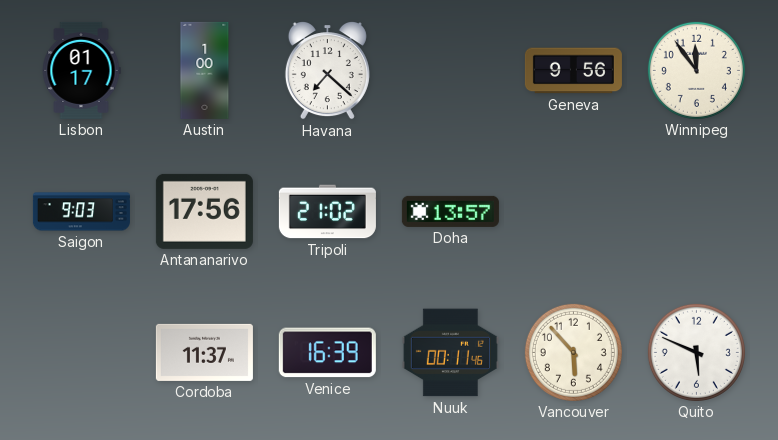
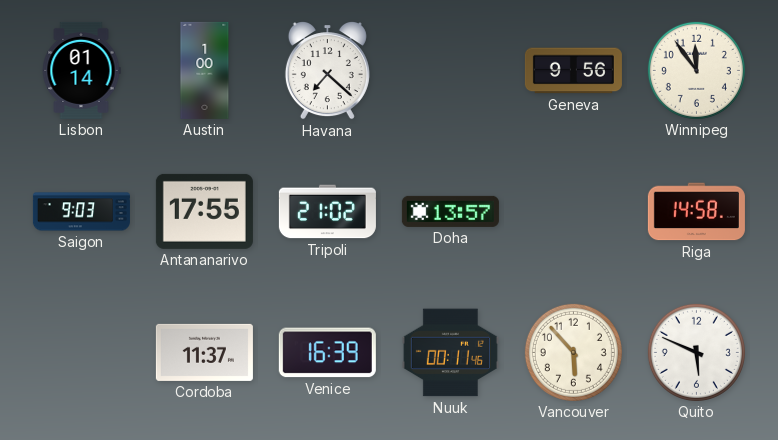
Lisbon: 01:17 -> 01:14 (81, 70)
Antananarivo: 17:56 -> 17:55 (204, 211)
Riga: none -> 14:58 (696, 212)
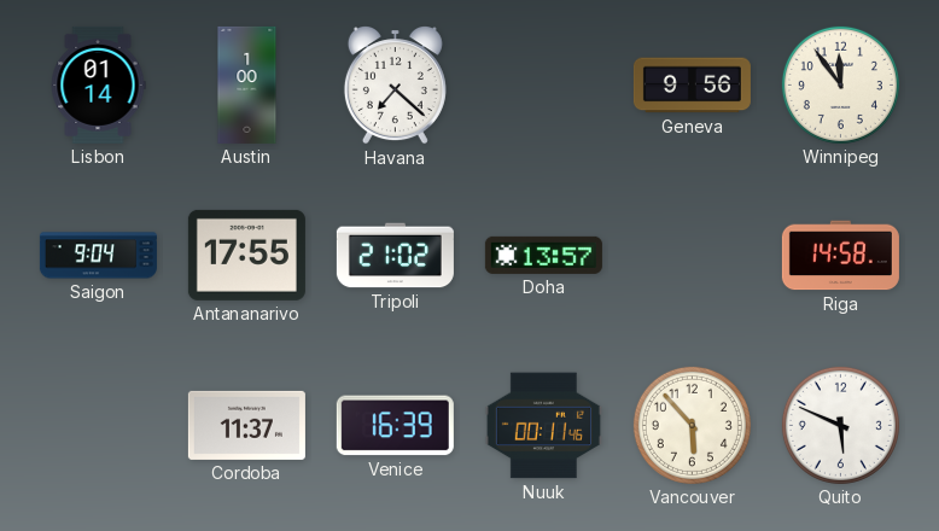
Saigon: 9:03 -> 9:04 (98, 256)
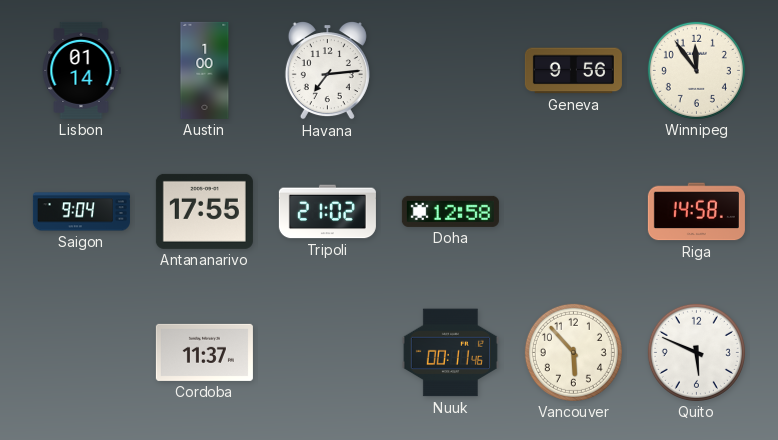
Havana: 7:22 -> 7:14 (327, 71)
Doha: 13:57 -> 12:58 (450, 211)
Venice: 16:39 -> none (395, 426)
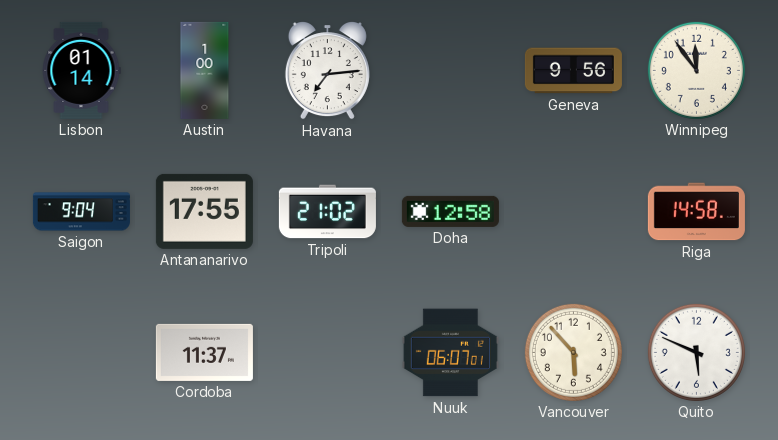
Nuuk: 00:11 -> 06:07 (450, 353)
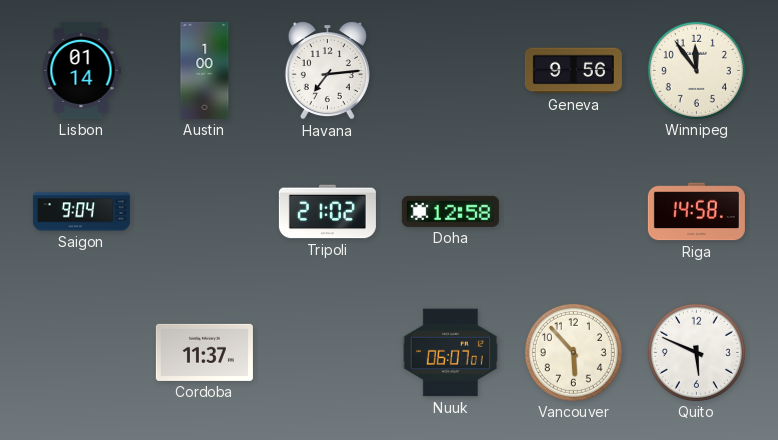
Antananarivo: 17:55 -> none (204, 211)
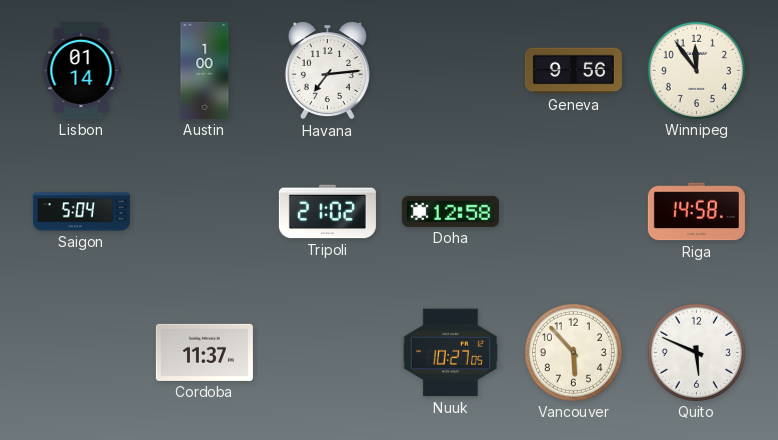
Saigon: 9:04 -> 5:04 (81, 212)
Nuuk: 06:07 -> 10:27 (450, 353)
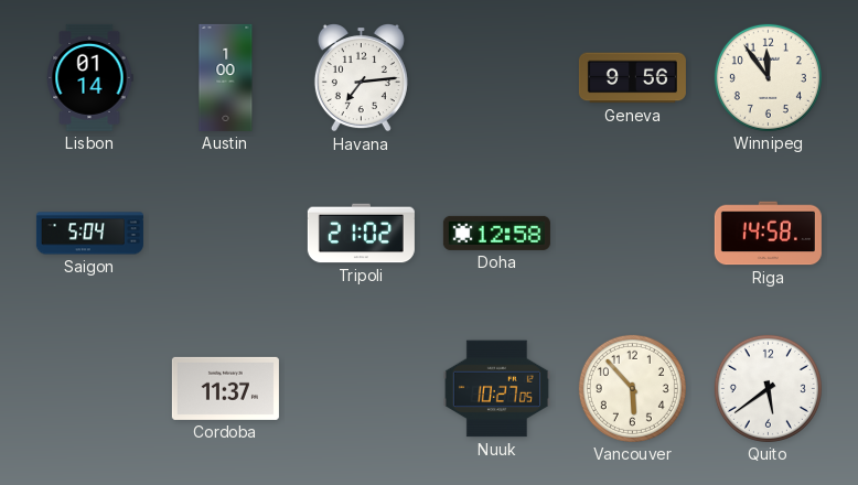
Quito: 5:49 -> 5:39 (768, 388)
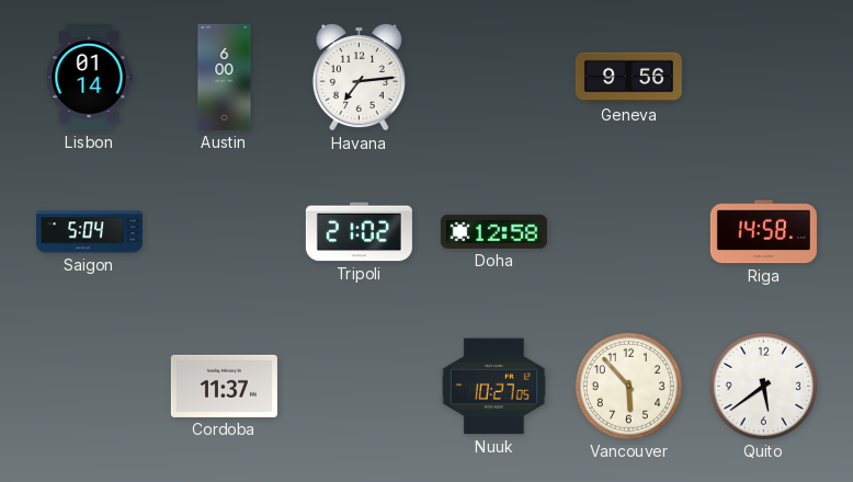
Austin: 1:00 -> 6:00 (225, 77)
Winnipeg: 11:54 -> none (768, 77)
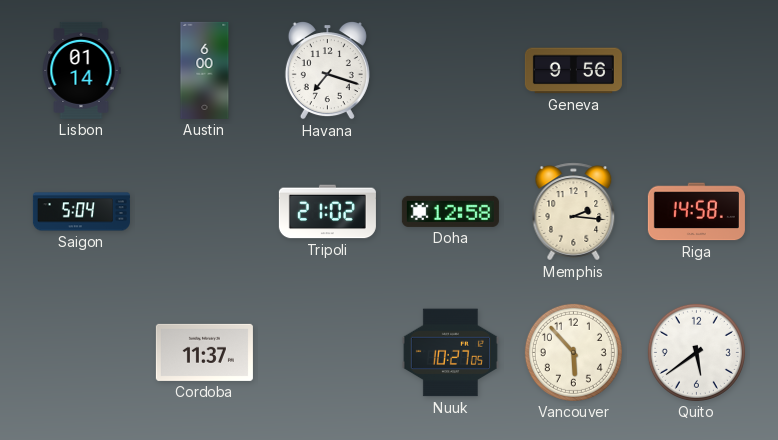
Havana: 7:14 -> 7:18 (327, 71)
Memphis: none -> 2:16 (574, 212)
